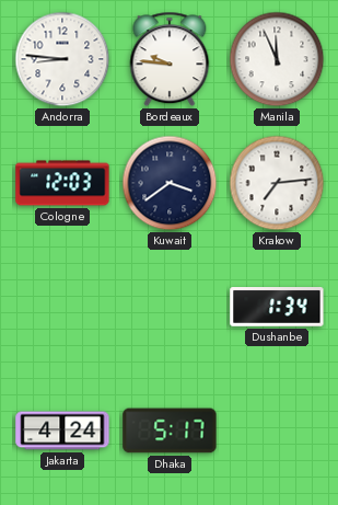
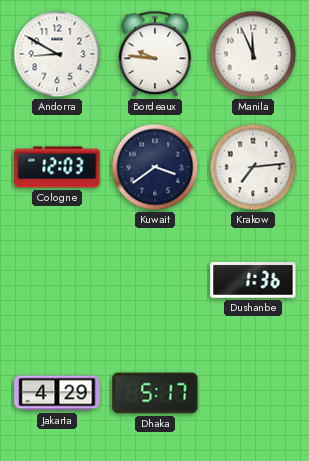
Andorra: 8:46 -> 8:50 (57, 54)
Dushanbe: 1:34 -> 1:36 (253, 281)
Jakarta: 4:24 -> 4:29 (57, 393)
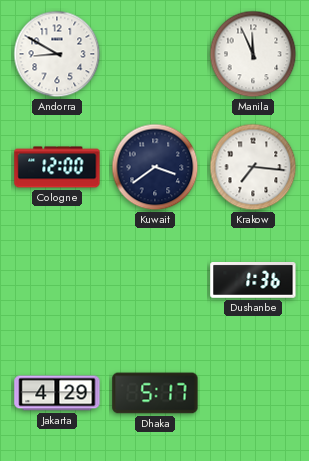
Bordeaux: 9:46 -> none (155, 54)
Cologne: 12:03 -> 12:00 (57, 167)
Krakow: 7:14 -> 7:16 (253, 167)
